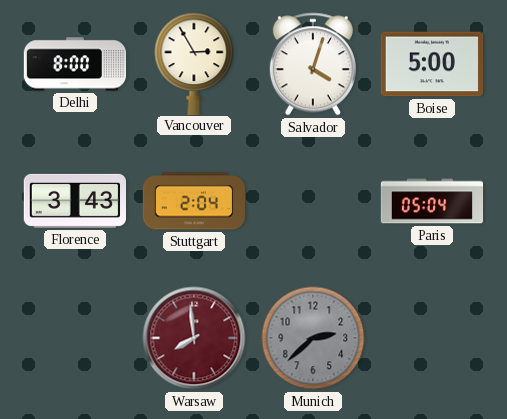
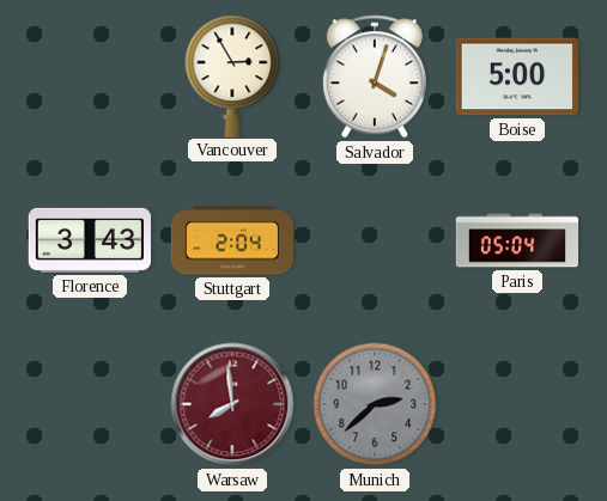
Delhi: 8:00 -> none (75, 64)
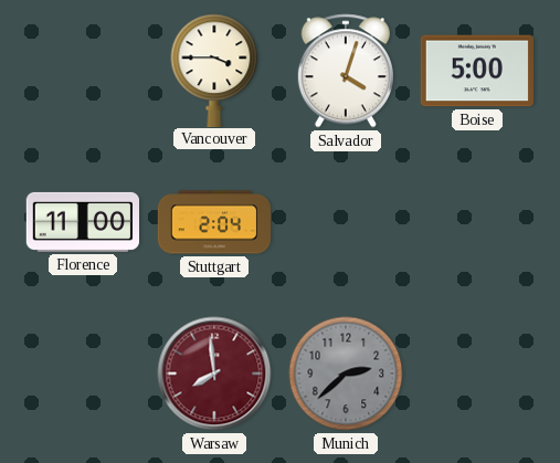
Vancouver: 2:55 -> 3:45 (214, 70)
Florence: 3:43 -> 11:00 (82, 222)
Paris: 05:04 -> none (517, 240)
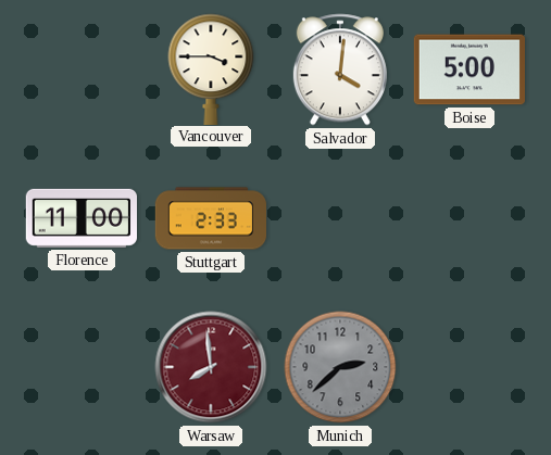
Salvador: 4:03 -> 4:01 (340, 69)
Stuttgart: 2:04 -> 2:33 (211, 218)
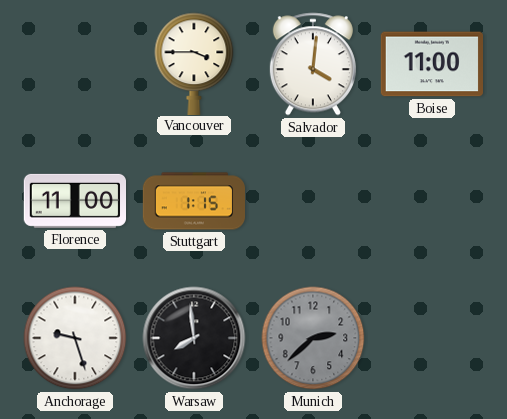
Boise: 5:00 -> 11:00 (431, 64)
Stuttgart: 2:33 -> 1:15 (194, 201)
Anchorage: none -> 9:27 (75, 338)
Warsaw dial: burgundy -> black (194, 338)
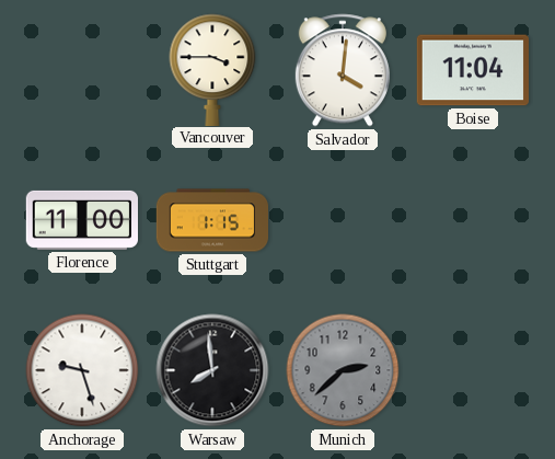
Boise: 11:00 -> 11:04 (472, 70)
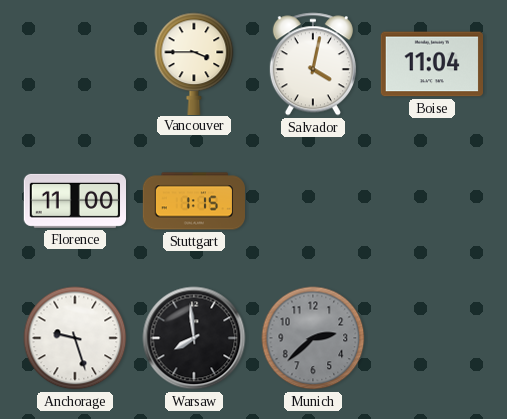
Salvador: 4:01 -> 4:02 (313, 64)
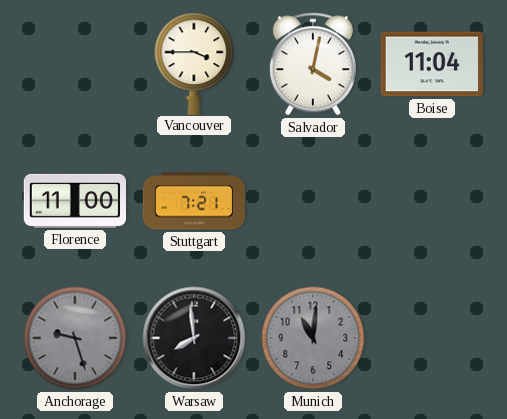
Stuttgart: 1:15 -> 7:21 (194, 201)
Anchorage dial: white -> grey (75, 338)
Munich: 2:38 -> 11:01 (313, 338)
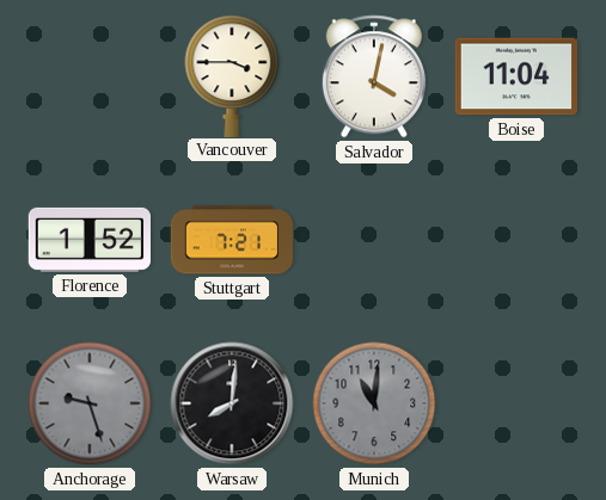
Florence: 11:00 -> 1:52 (88, 240)
Warsaw: 7:59 -> 8:01 (232, 403)
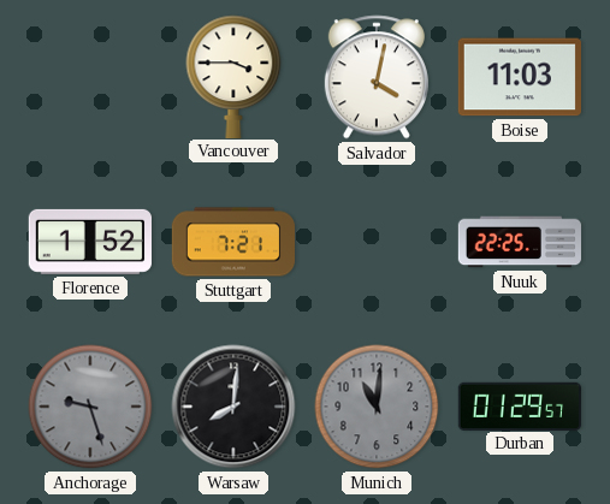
Boise: 11:04 -> 11:03 (519, 77)
Nuuk: none -> 22:25 (520, 242)
Durban: none -> 01:29 (519, 405)
